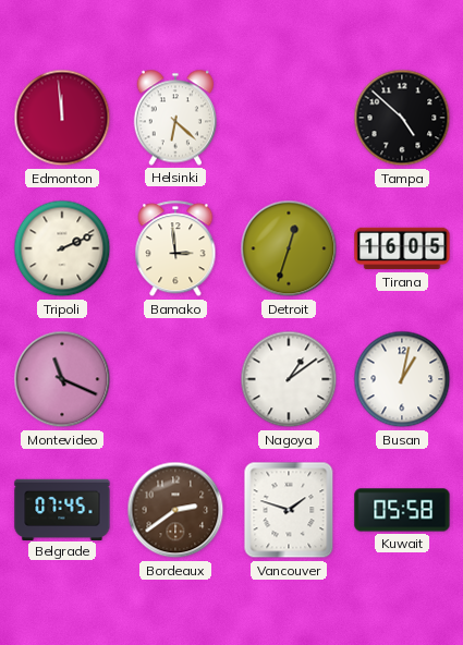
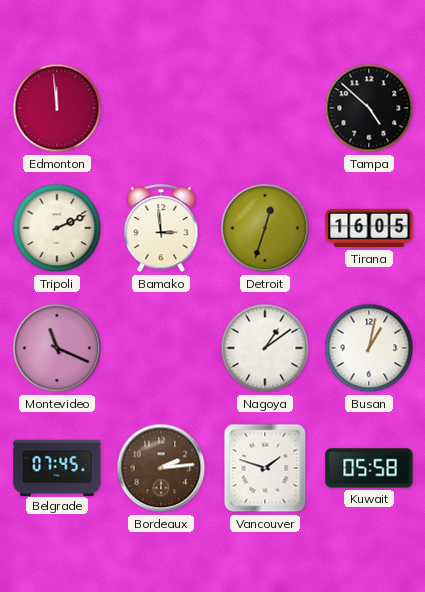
Helsinki: 6:22 -> none (174, 118)
Bordeaux: 2:39 -> 2:14 (161, 468)
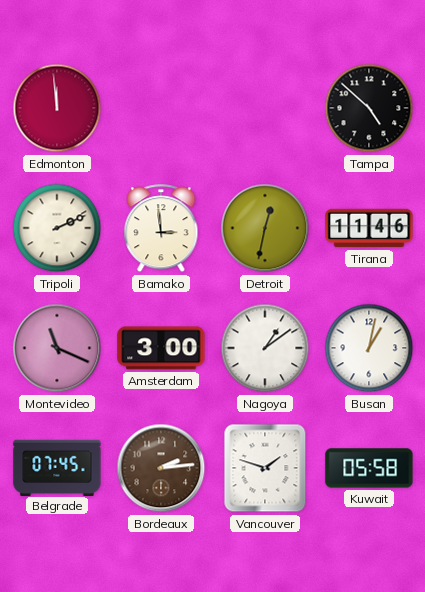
Detroit: 12:33 -> 12:32 (265, 228)
Tirana: 16:05 -> 11:46 (369, 228)
Amsterdam: none -> 3:00 (161, 348)
